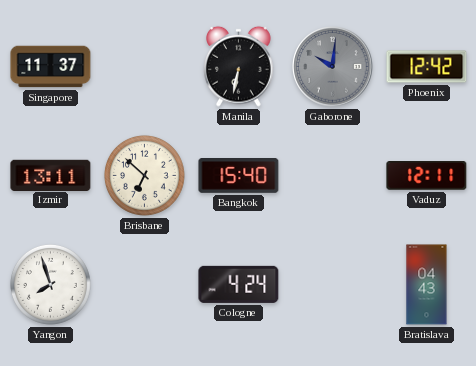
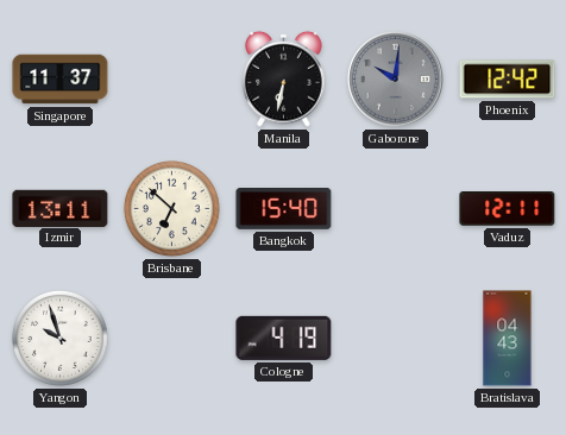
Yangon: 7:57 -> 9:57 (59, 338)
Cologne: 4:24 -> 4:19 (284, 338)
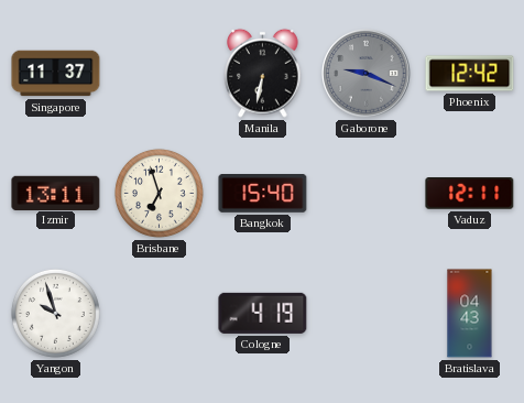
Gaborone: 10:01 -> 9:19 (367, 74)
Brisbane: 6:52 -> 6:57 (159, 193)
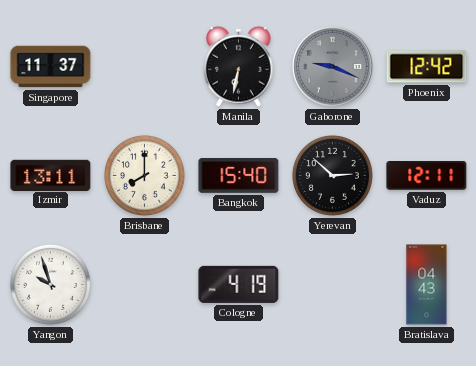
Brisbane: 6:57 -> 8:00 (144, 175)
Yerevan: none -> 2:52 (332, 175)
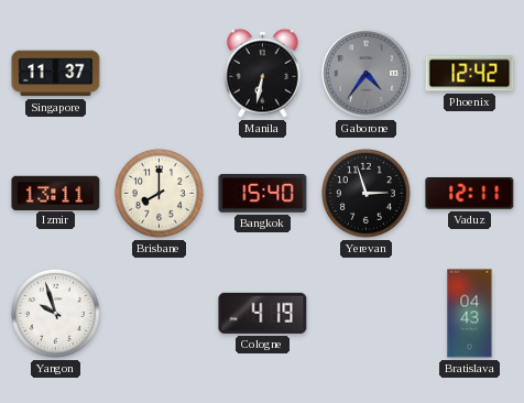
Gaborone: 9:19 -> 4:36 (367, 74)
Yerevan: 2:52 -> 2:57 (365, 193)
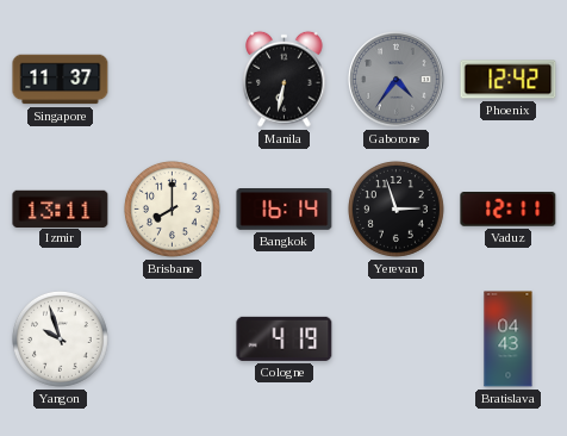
Bangkok: 15:40 -> 16:14 (285, 210)
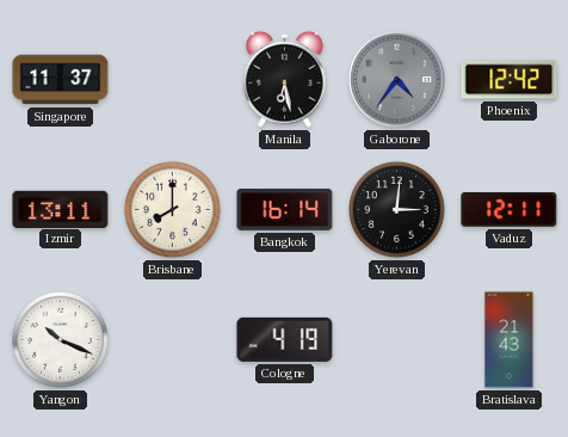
Manila: 6:32 -> 6:28 (285, 79)
Yerevan: 2:57 -> 3:01 (396, 209)
Yangon: 9:57 -> 10:19 (60, 339)
Bratislava: 04:43 -> 21:43 (510, 340)
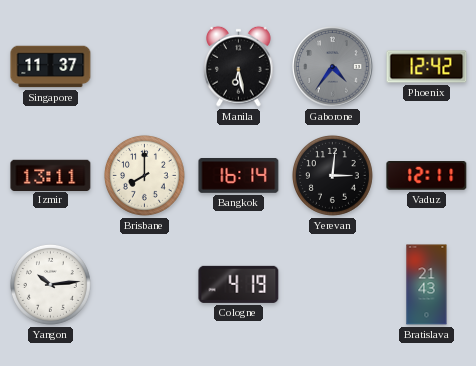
Yangon: 10:19 -> 10:14 (50, 284)
